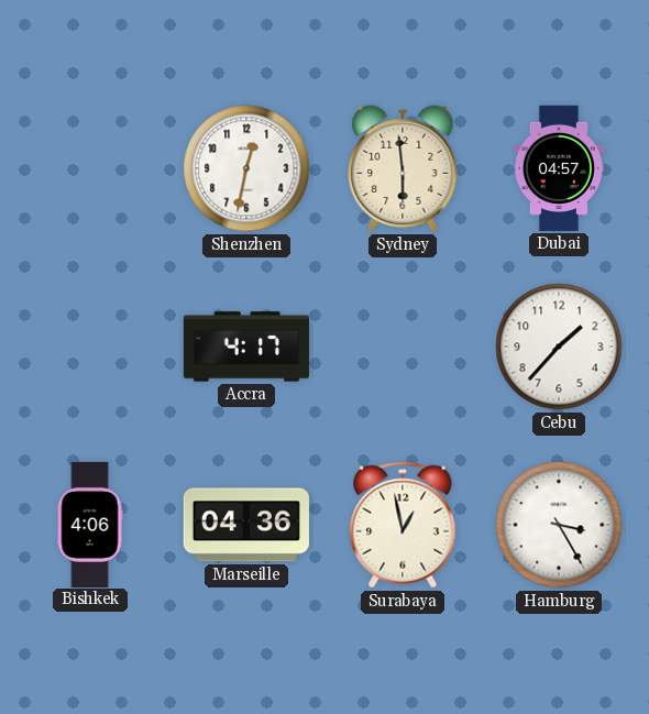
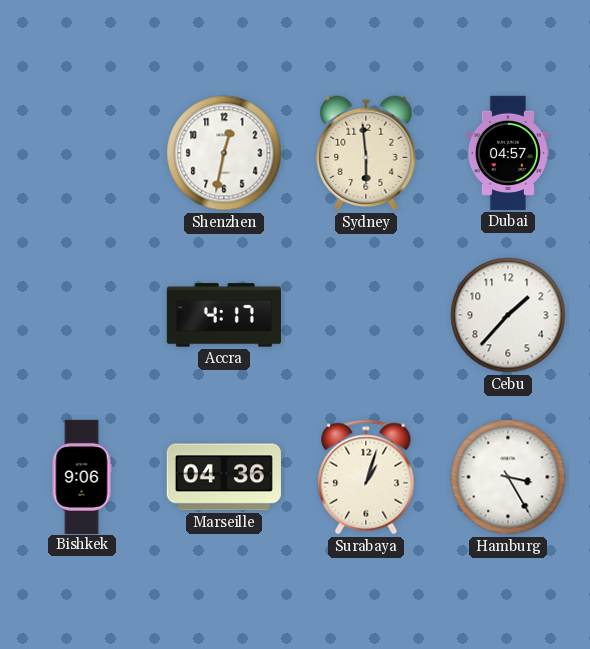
Bishkek: 4:06 -> 9:06 (82, 476)
Surabaya: 12:58 -> 1:03 (366, 477)
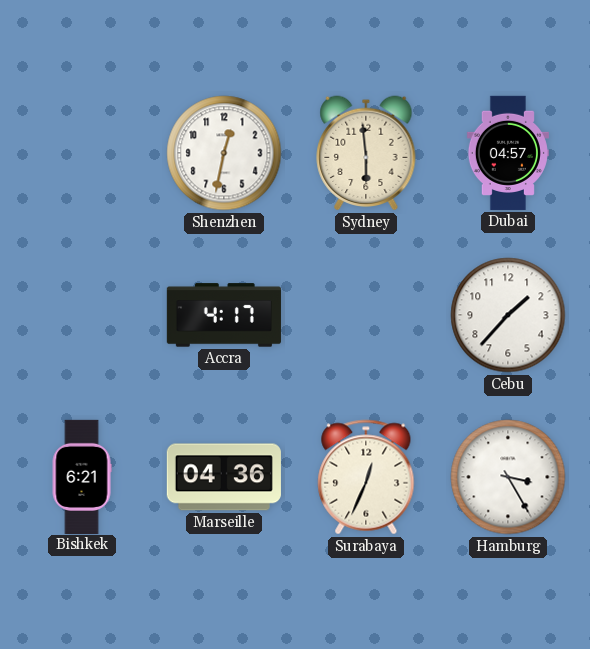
Bishkek: 9:06 -> 6:21 (82, 476)
Surabaya: 1:03 -> 12:34 (366, 477)
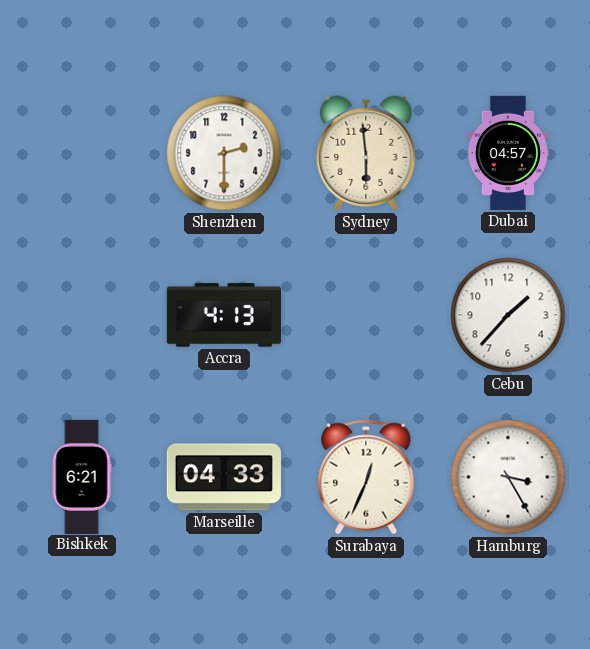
Shenzhen: 12:32 -> 2:30 (224, 153)
Accra: 4:17 -> 4:13 (224, 315)
Marseille: 04:36 -> 04:33 (224, 477)
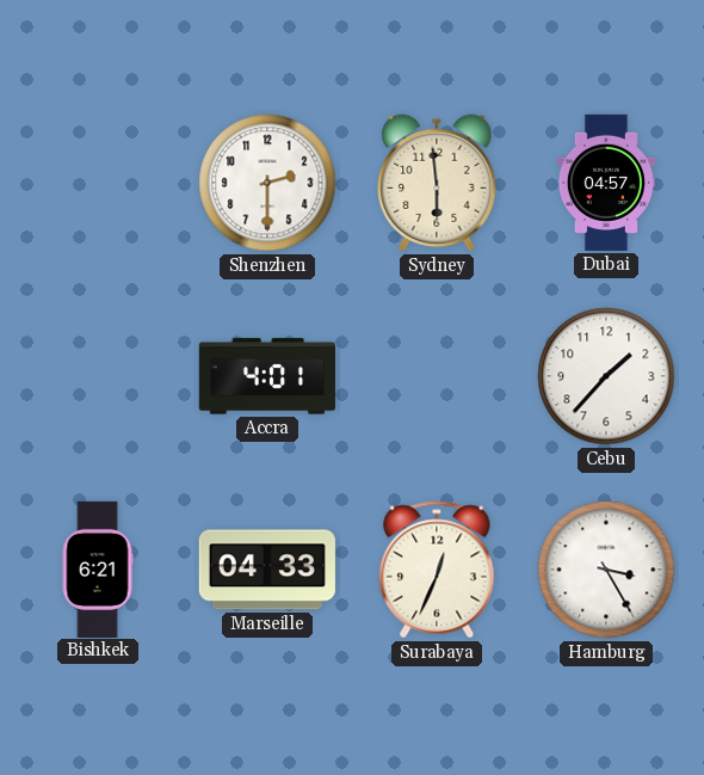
Accra: 4:13 -> 4:01 (267, 376)
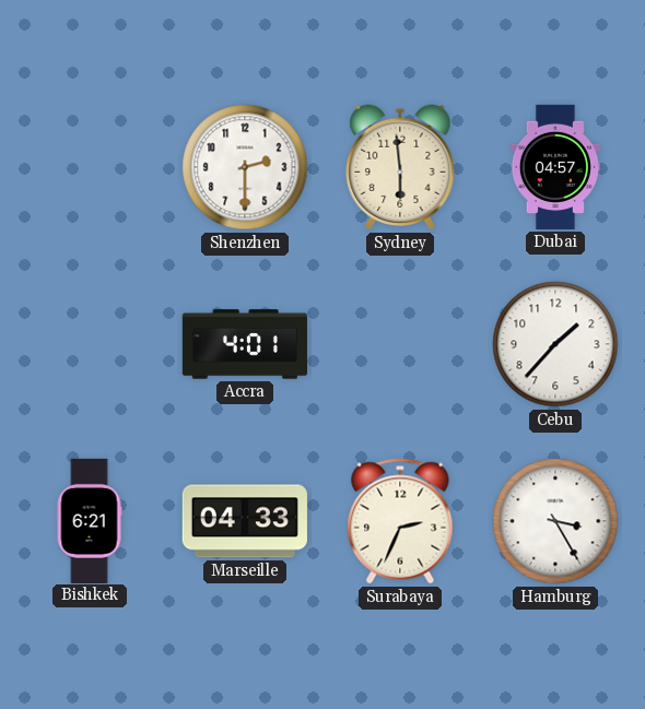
Surabaya: 12:34 -> 2:34 (400, 521)
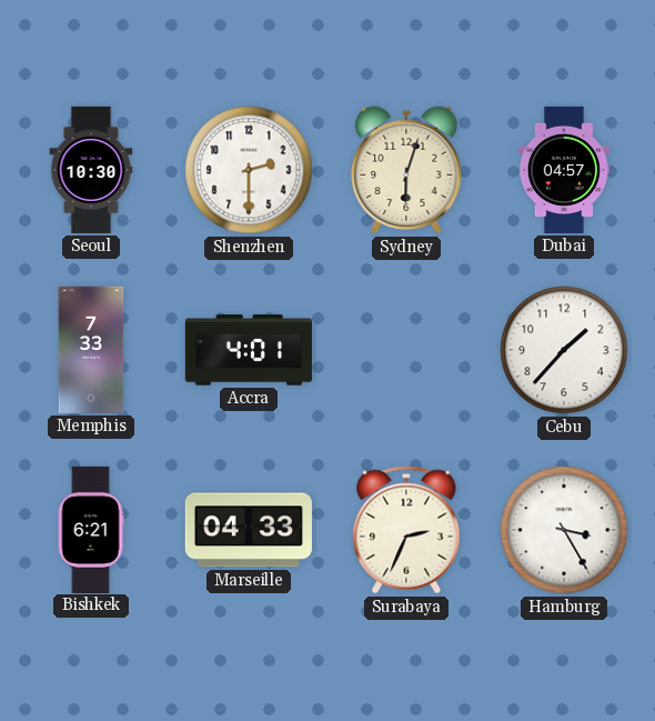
Seoul: none -> 10:30 (91, 170)
Sydney: 5:59 -> 6:03 (406, 170)
Memphis: none -> 7:33 (91, 350)
